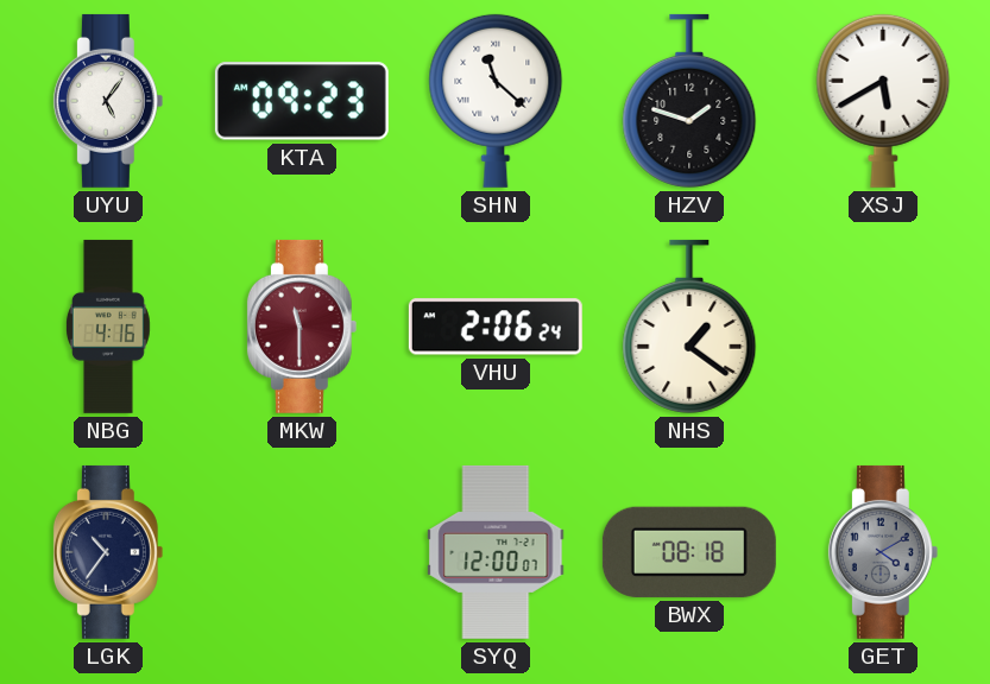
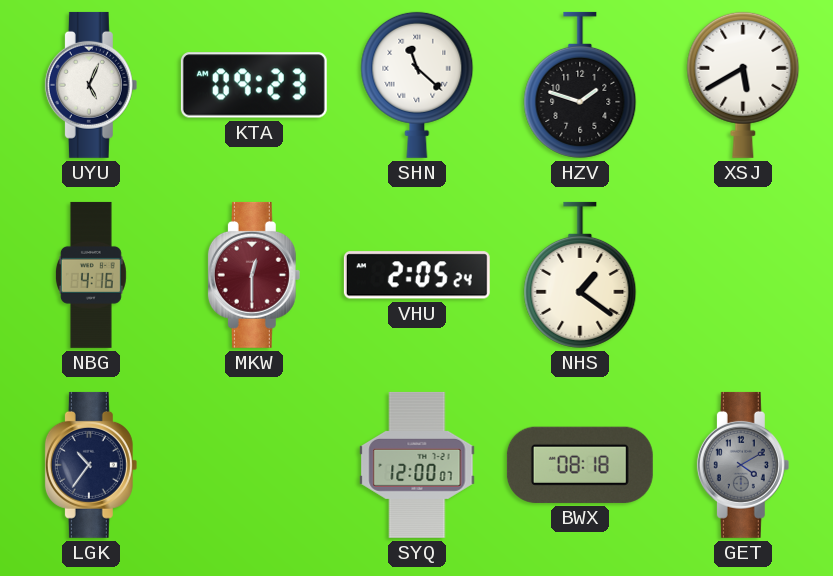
UYU: 5:06 -> 5:04 (91, 85)
MKW: 11:30 -> 12:30 (254, 275)
VHU: 2:06 -> 2:05 (417, 275)
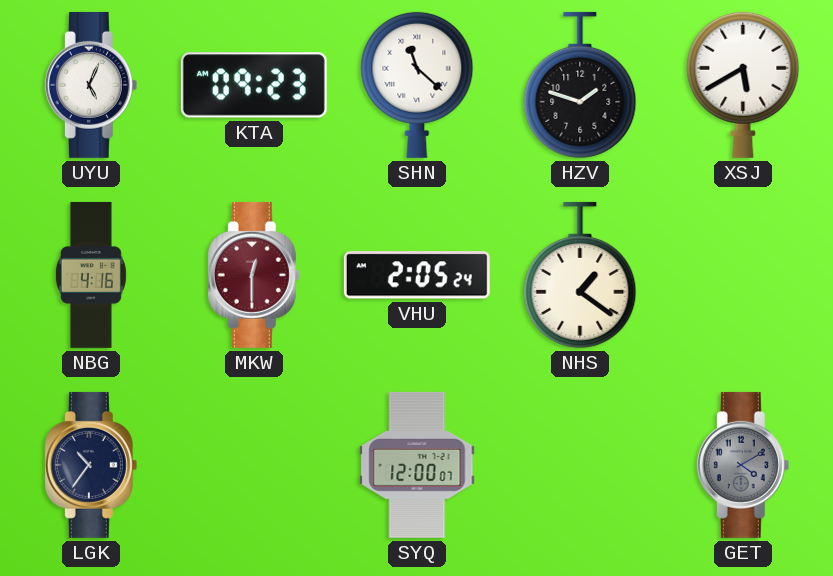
BWX: 08:18 -> none (580, 465)
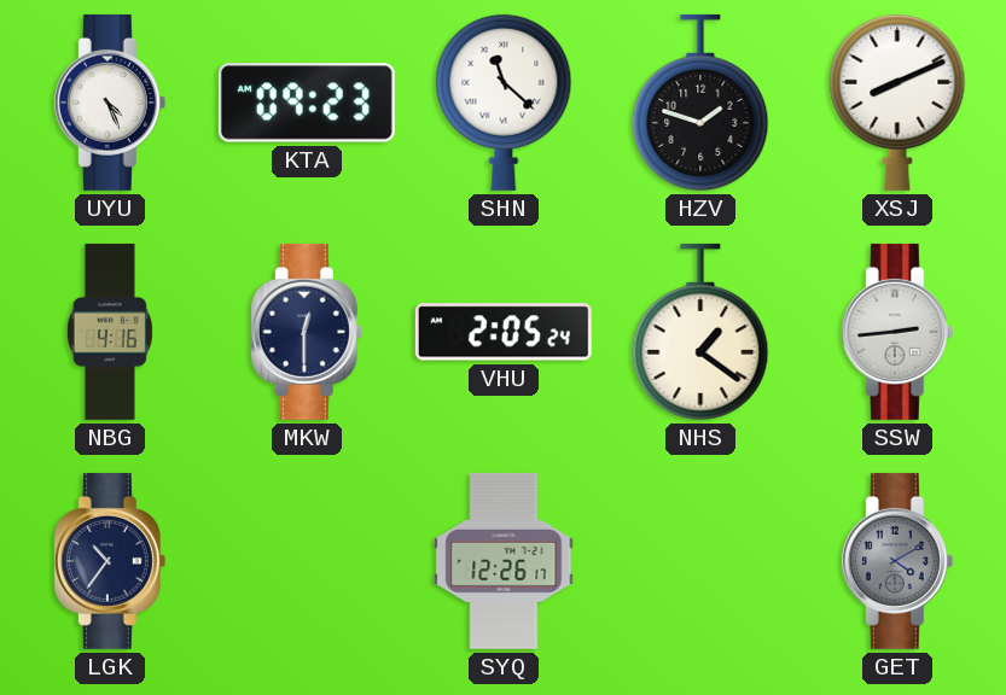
UYU: 5:04 -> 4:26 (110, 103)
XSJ: 5:40 -> 8:11 (897, 103)
MKW dial: burgundy -> navy (307, 332)
SSW: none -> 2:44 (897, 332)
SYQ: 12:00 -> 12:26 (504, 561)
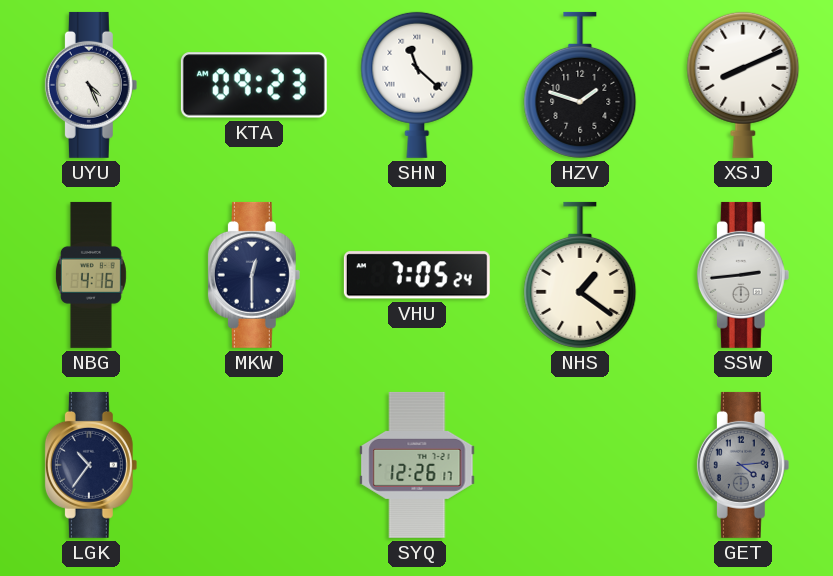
VHU: 2:05 -> 7:05 (417, 275)
GET: 4:10 -> 4:14 (743, 465)
